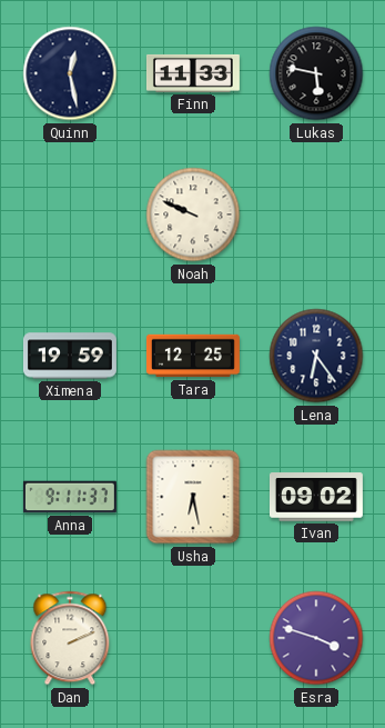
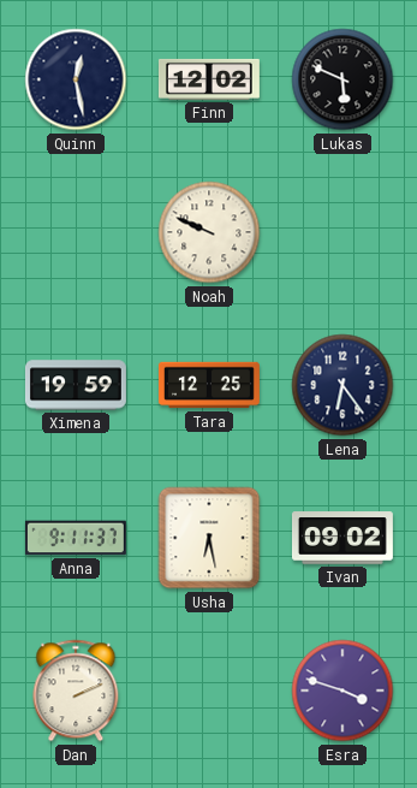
Finn: 11:33 -> 12:02 (209, 79)
Lukas: 5:47 -> 5:49 (342, 79)
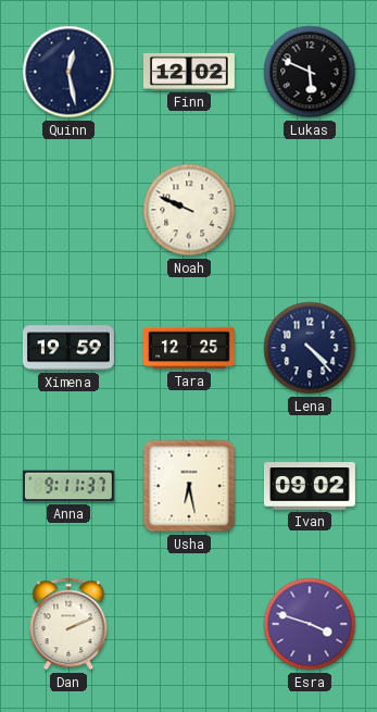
Lena: 6:24 -> 4:23 (310, 348)
